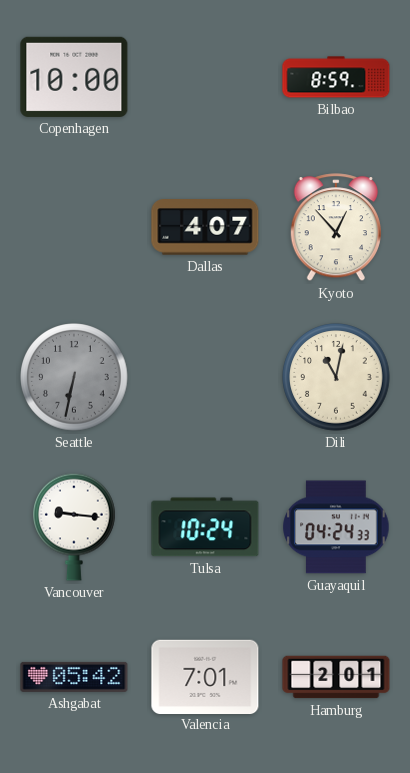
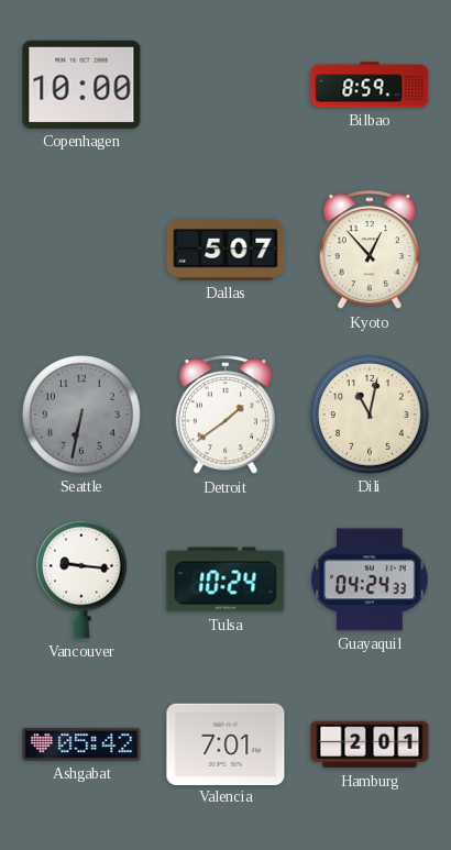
Dallas: 4:07 -> 5:07 (226, 250)
Detroit: none -> 1:39 (226, 416)
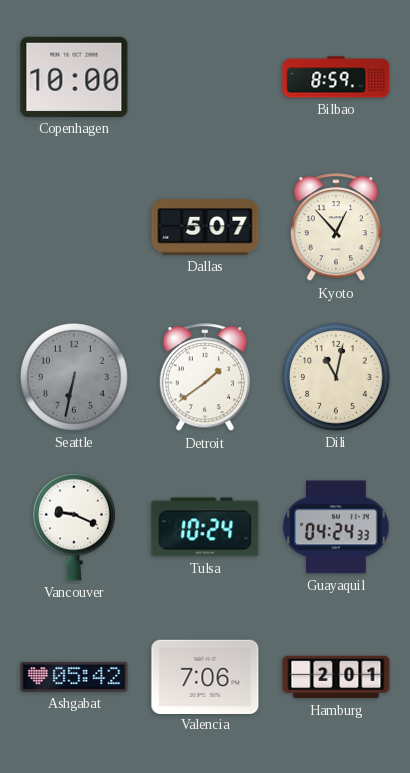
Vancouver: 9:16 -> 9:19 (75, 527)
Valencia: 7:01 -> 7:06 (205, 676)
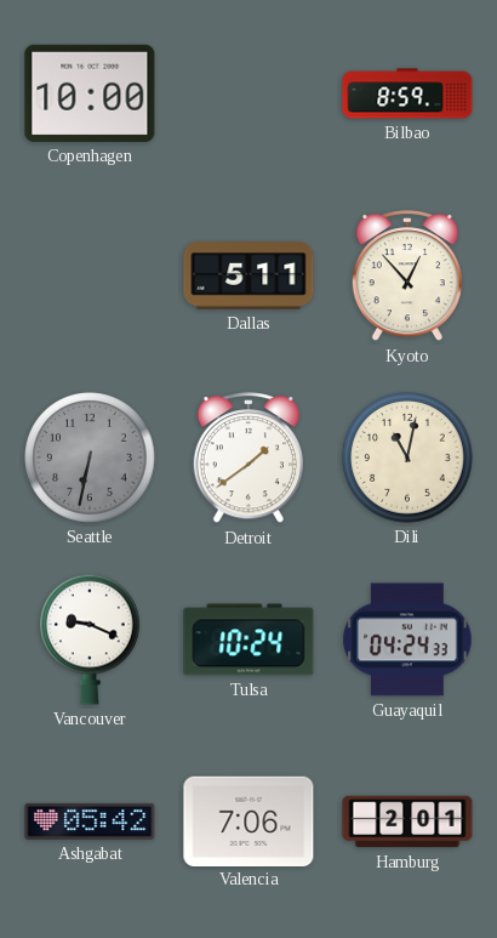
Dallas: 5:07 -> 5:11 (248, 275)
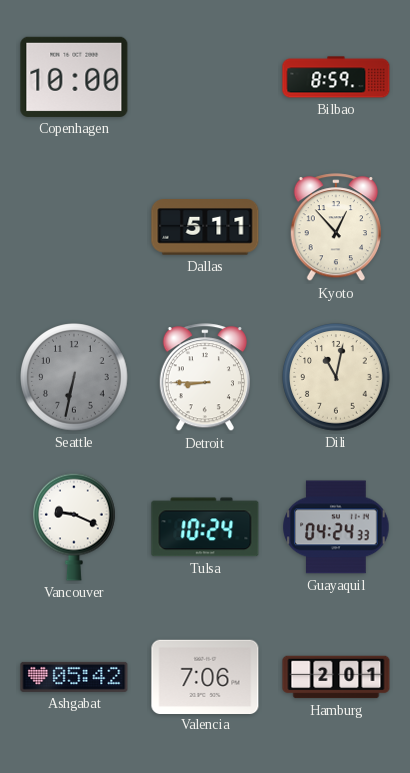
Detroit: 1:39 -> 8:45 (205, 378)
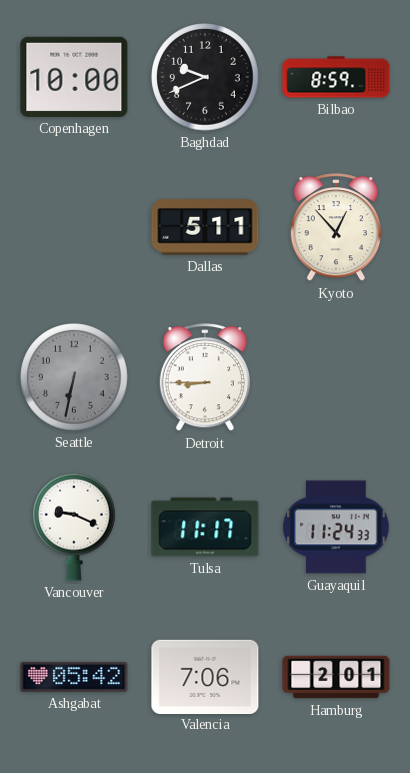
Baghdad: none -> 9:41 (205, 77)
Dili: 11:02 -> none (336, 377)
Tulsa: 10:24 -> 11:17 (205, 527)
Guayaquil: 04:24 -> 11:24 (336, 527)
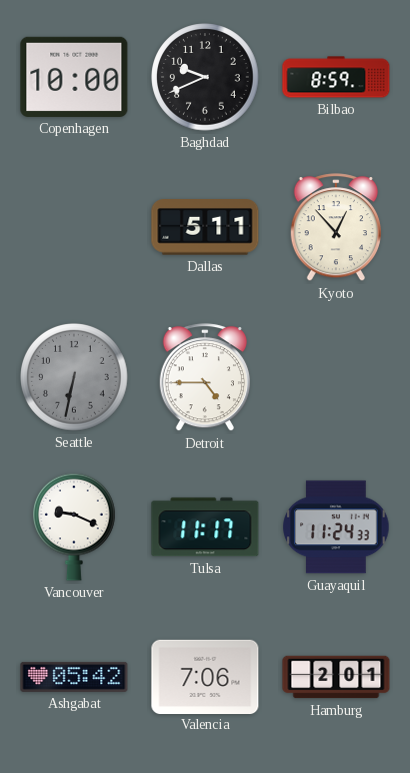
Detroit: 8:45 -> 4:45 (205, 378)
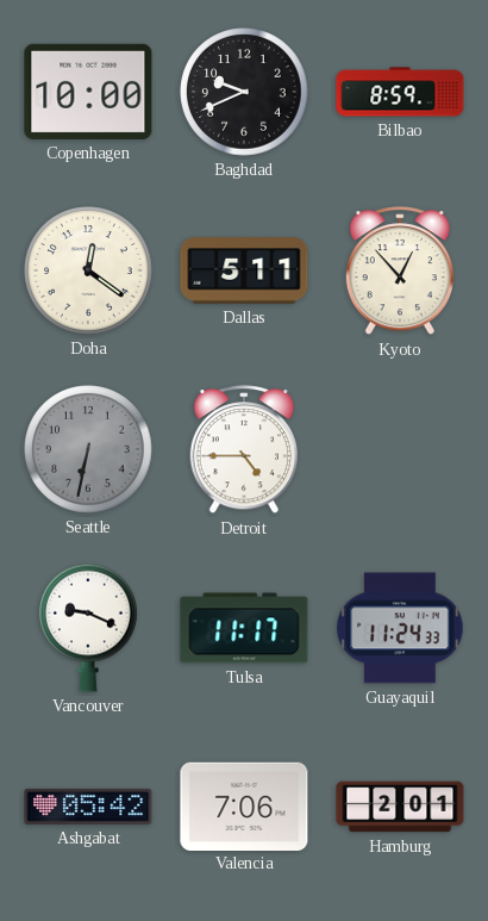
Doha: none -> 12:21 (88, 270)
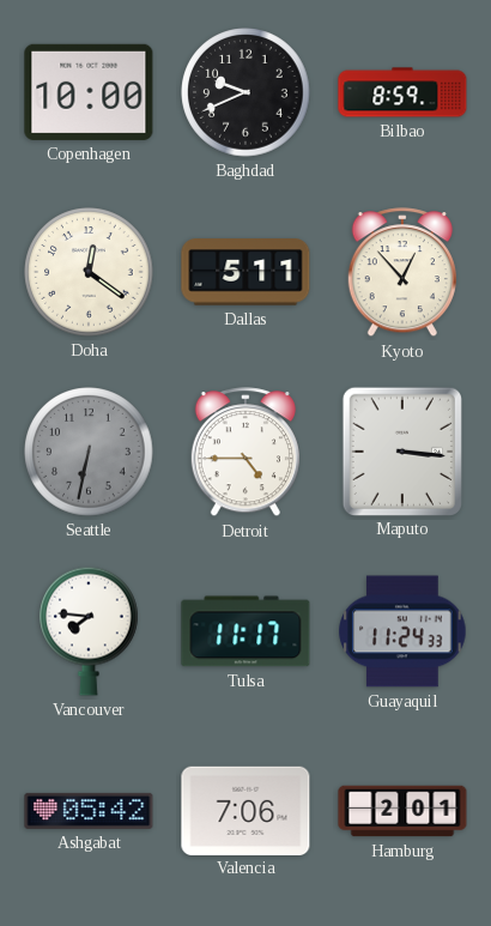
Maputo: none -> 3:16 (401, 450)
Vancouver: 9:19 -> 7:46 (90, 631)
